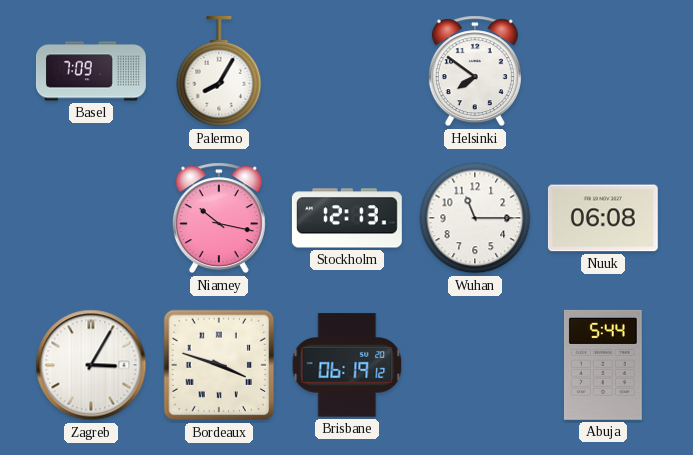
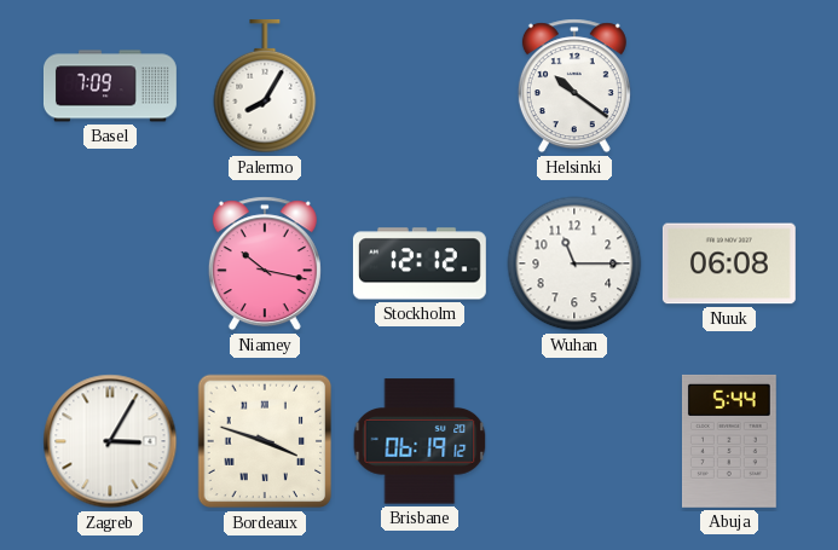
Helsinki: 7:51 -> 10:21 (574, 86)
Stockholm: 12:13 -> 12:12 (420, 264)
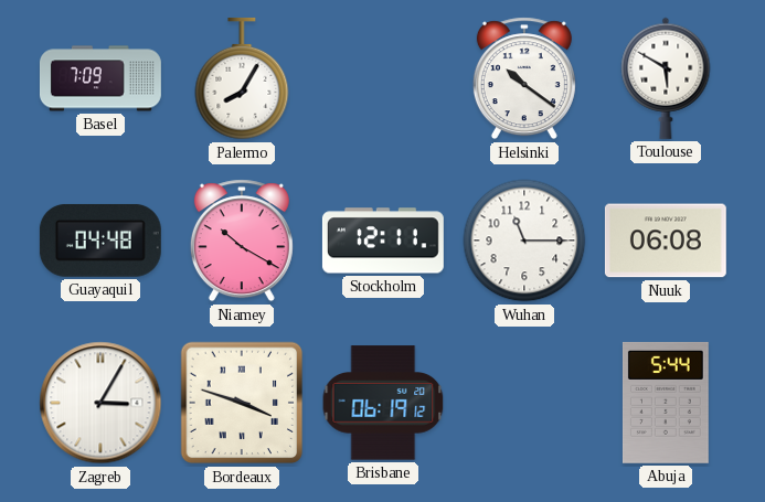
Toulouse: none -> 5:50 (666, 78)
Guayaquil: none -> 04:48 (100, 241)
Niamey: 10:17 -> 10:20 (242, 241)
Stockholm: 12:12 -> 12:11 (383, 241)
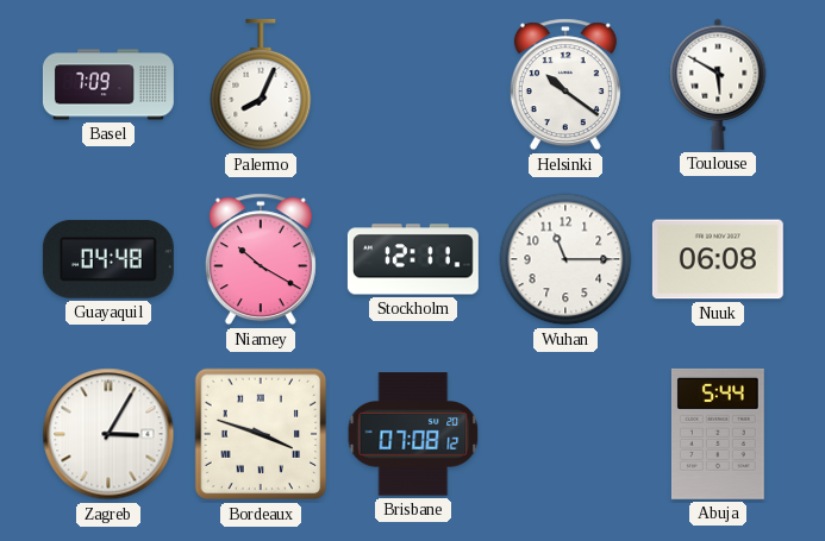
Palermo: 8:05 -> 8:04 (261, 84)
Brisbane: 06:19 -> 07:08 (413, 434)
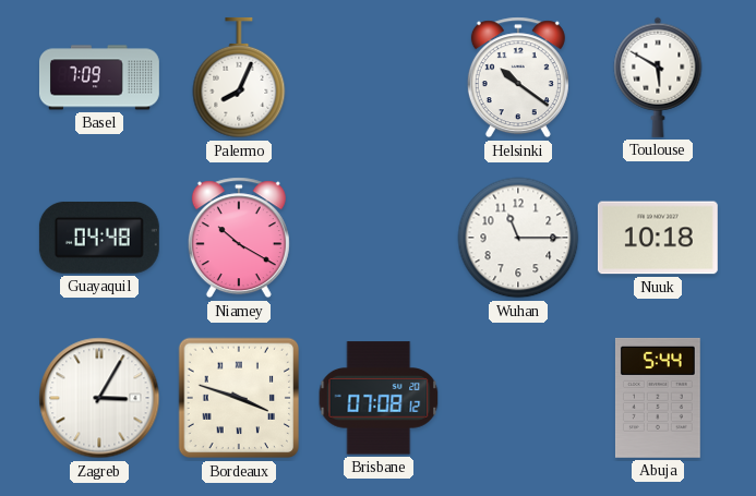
Stockholm: 12:11 -> none (413, 259)
Nuuk: 06:08 -> 10:18 (658, 238)
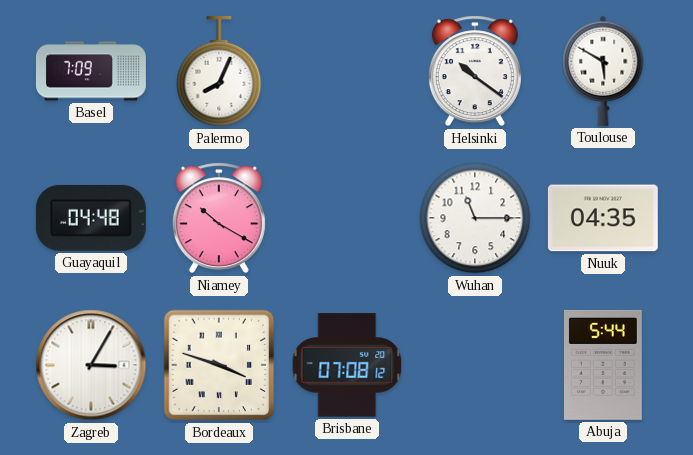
Nuuk: 10:18 -> 04:35 (603, 218)
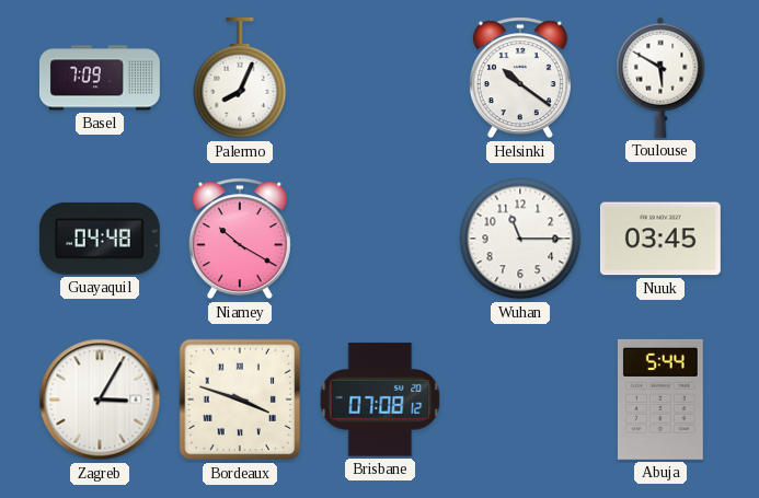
Nuuk: 04:35 -> 03:45 (660, 239)
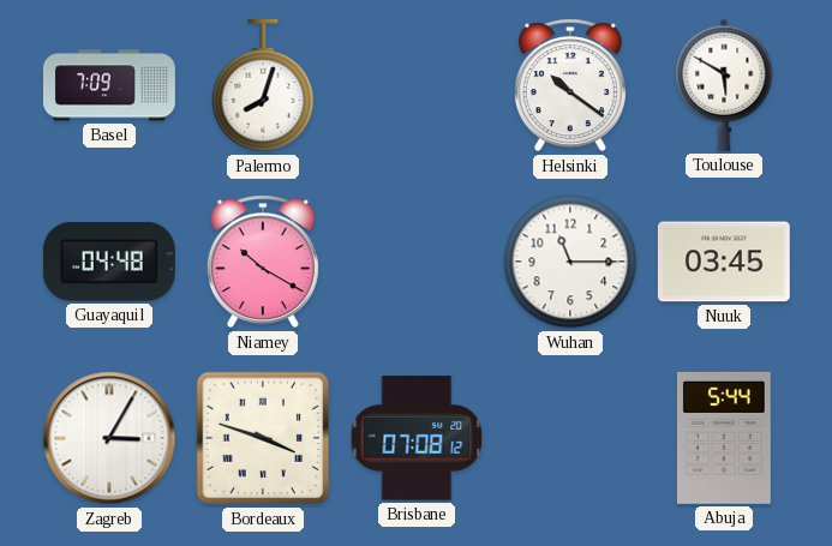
Palermo: 8:04 -> 8:03 (263, 85)
